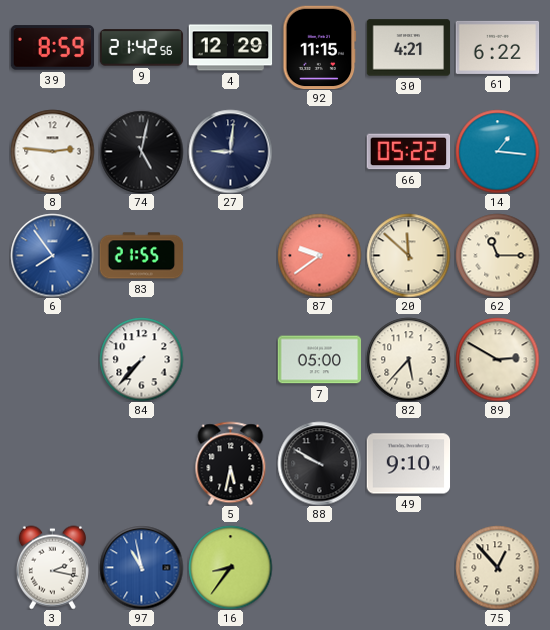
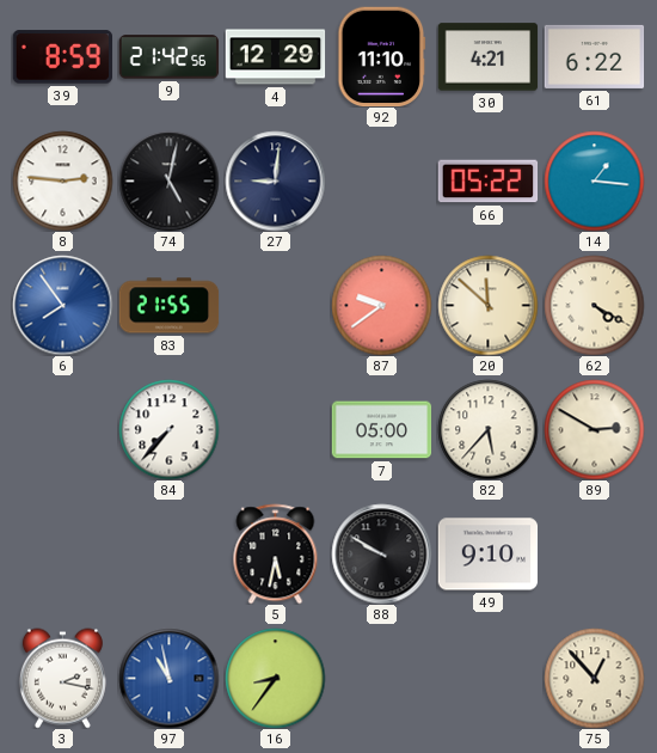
92: 11:15 -> 11:10 (382, 56)
62: 11:15 -> 4:20 (594, 305)
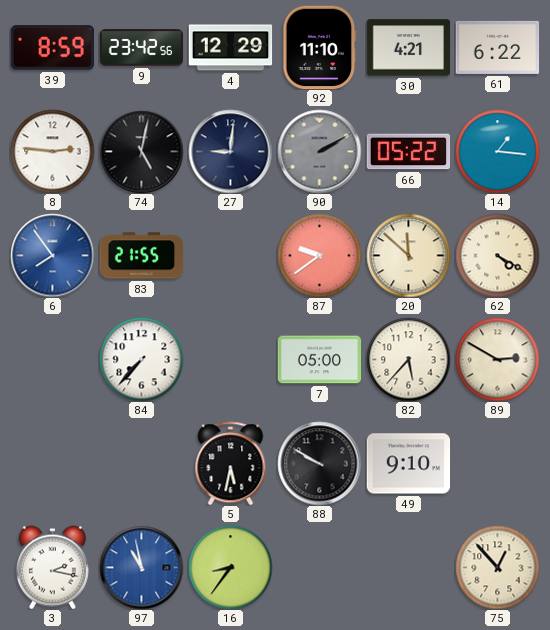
9: 21:42 -> 23:42 (141, 48)
90: none -> 2:10 (319, 151)
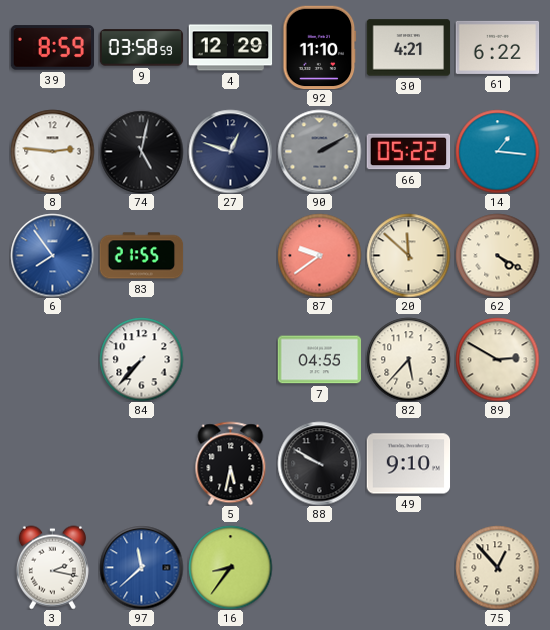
9: 23:42 -> 03:58 (141, 48)
27: 9:01 -> 12:48 (230, 151)
7: 05:00 -> 04:55 (319, 360)
97: 10:58 -> 11:38 (141, 567)
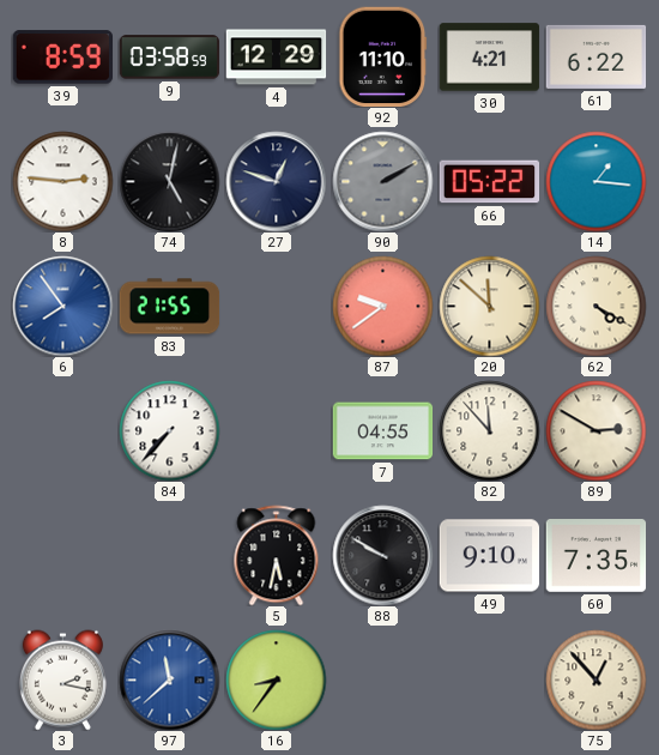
82: 5:37 -> 11:53 (489, 430)
60: none -> 7:35 (595, 556)
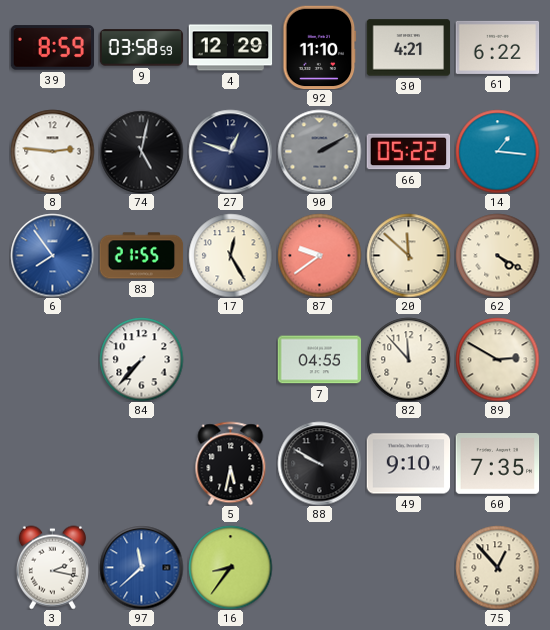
17: none -> 12:25 (230, 255)
